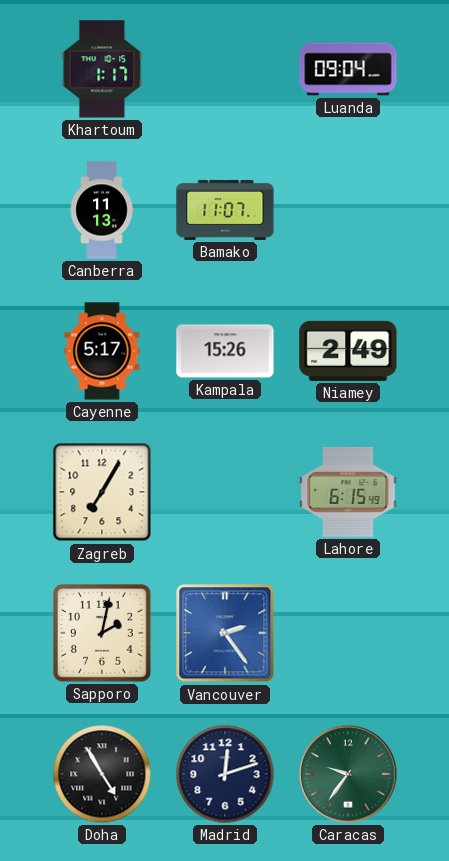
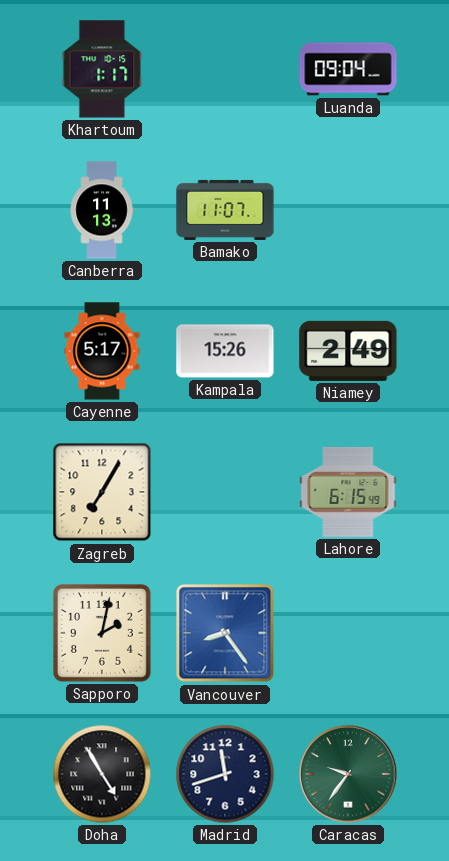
Vancouver: 2:24 -> 8:24 (225, 633)
Madrid: 12:12 -> 11:42 (225, 774)
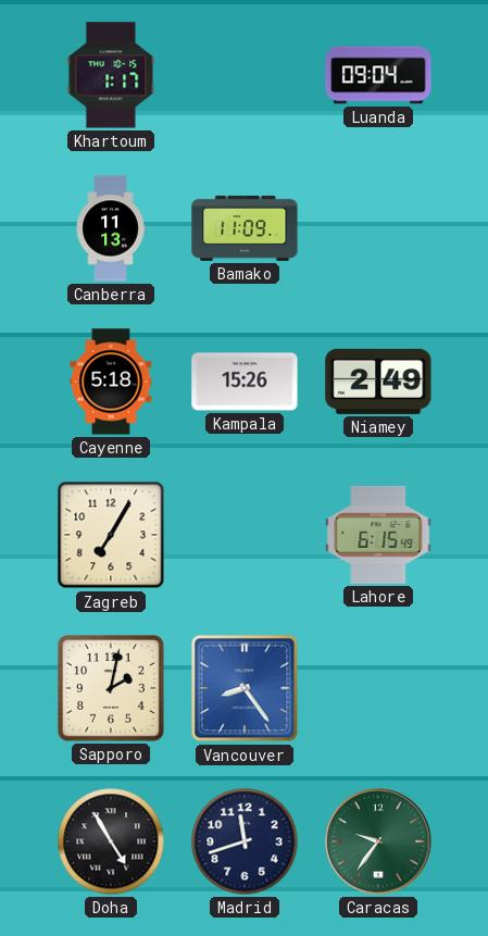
Bamako: 11:07 -> 11:09 (245, 228)
Cayenne: 5:17 -> 5:18 (111, 382)
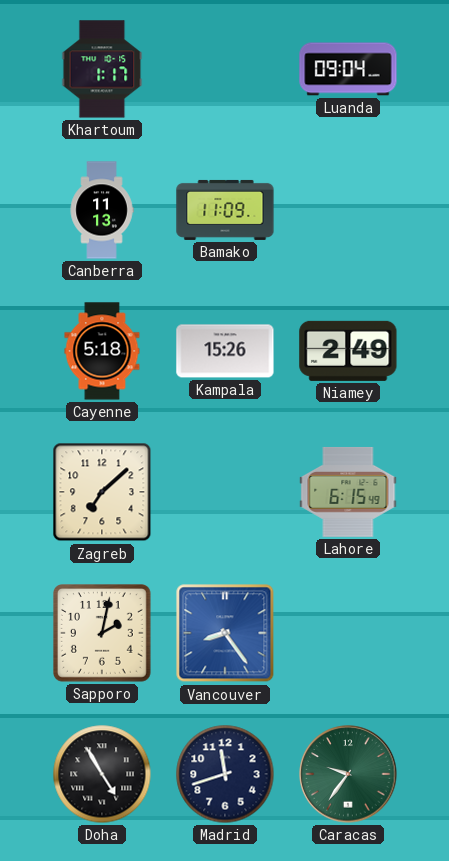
Zagreb: 7:05 -> 7:08 (102, 492)
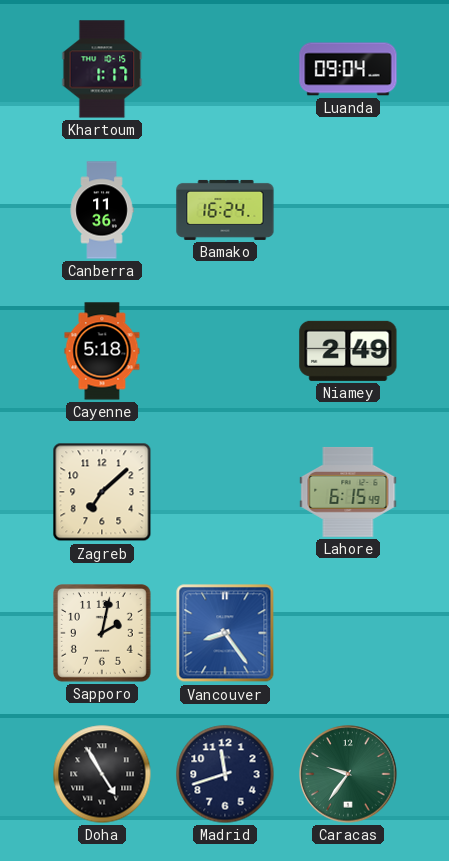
Canberra: 11:13 -> 11:36 (102, 210)
Bamako: 11:09 -> 16:24 (225, 210)
Kampala: 15:26 -> none (225, 351)
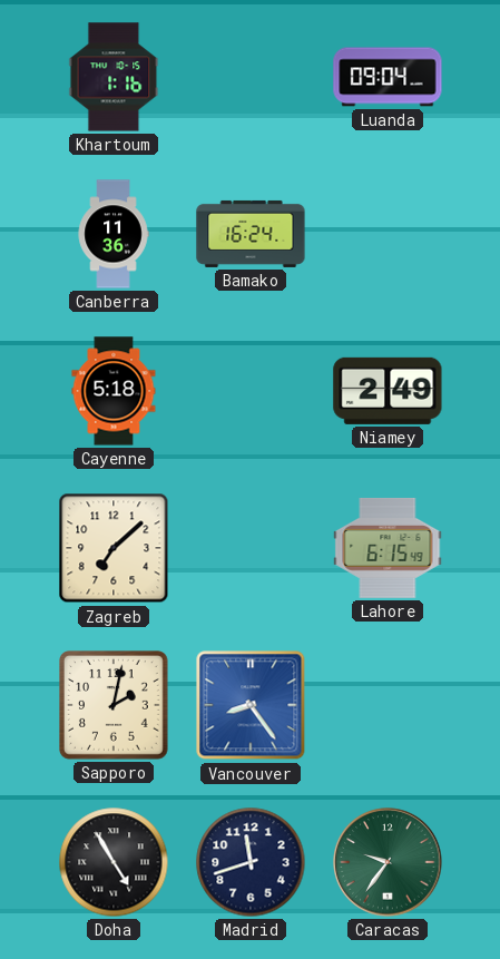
Khartoum: 1:17 -> 1:16 (114, 77)
